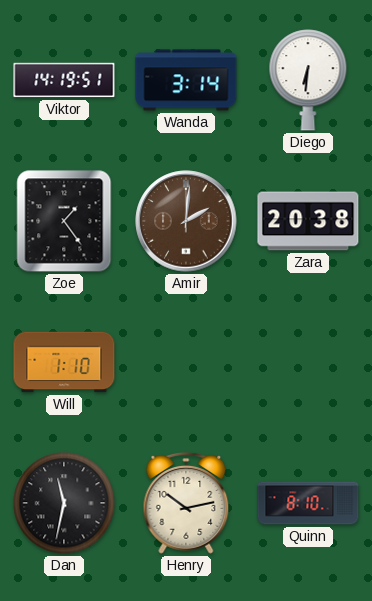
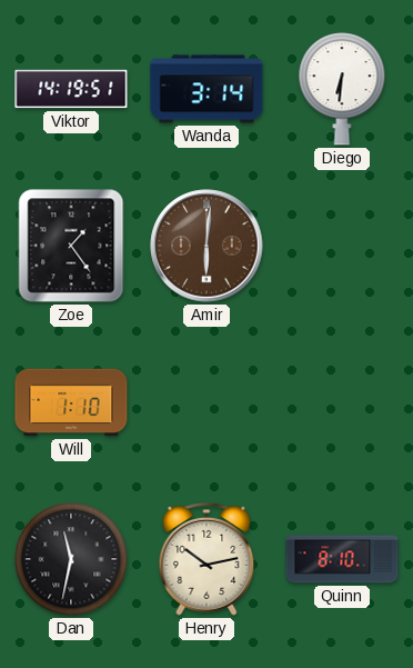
Amir: 2:01 -> 6:01 (206, 246)
Zara: 20:38 -> none (308, 221)
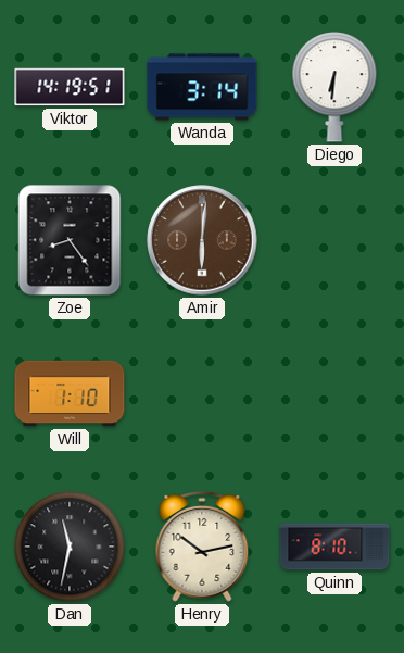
Zoe: 1:24 -> 8:24 (70, 240)
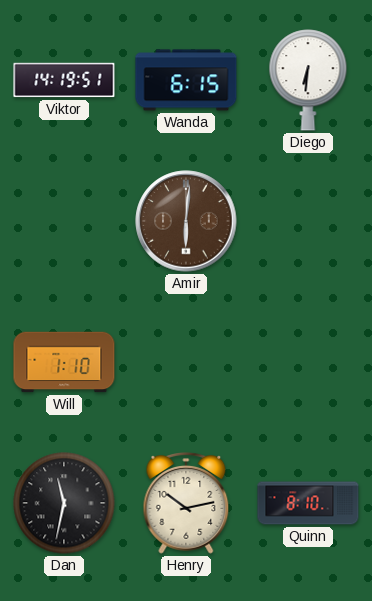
Wanda: 3:14 -> 6:15 (186, 80)
Zoe: 8:24 -> none (70, 240)
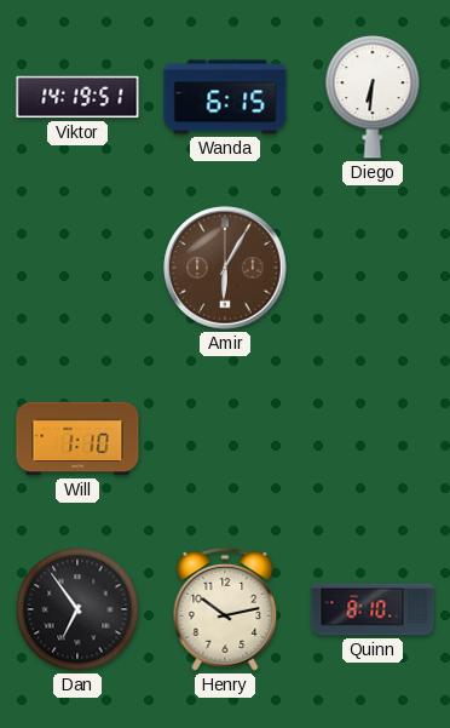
Amir: 6:01 -> 6:05 (225, 268)
Dan: 11:32 -> 6:54 (77, 609)
